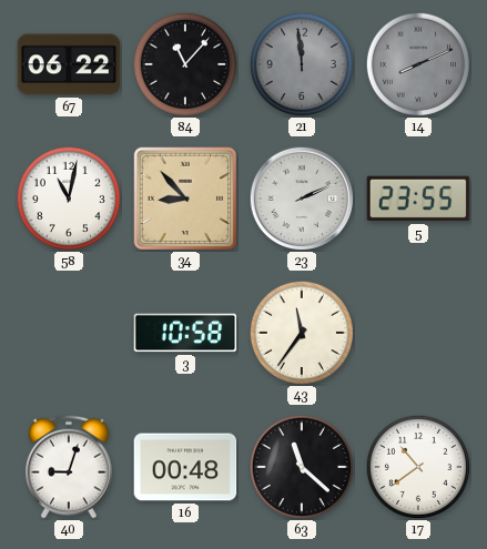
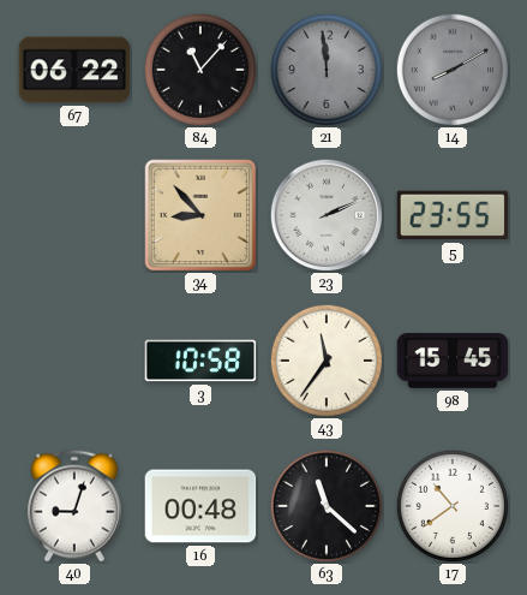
14: 8:11 -> 8:10 (453, 70)
58: 11:02 -> none (69, 199)
98: none -> 15:45 (453, 361)
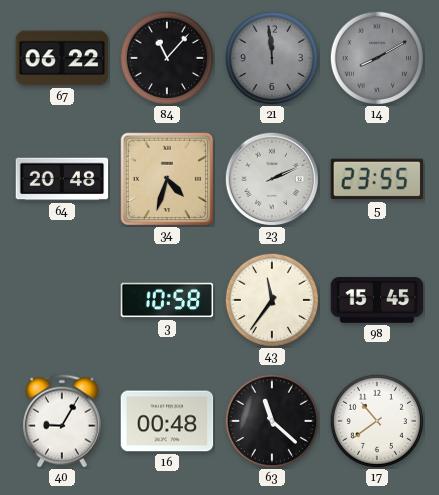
64: none -> 20:48 (62, 179)
34: 8:53 -> 4:33 (167, 179)
40: 9:03 -> 9:05 (63, 421)
